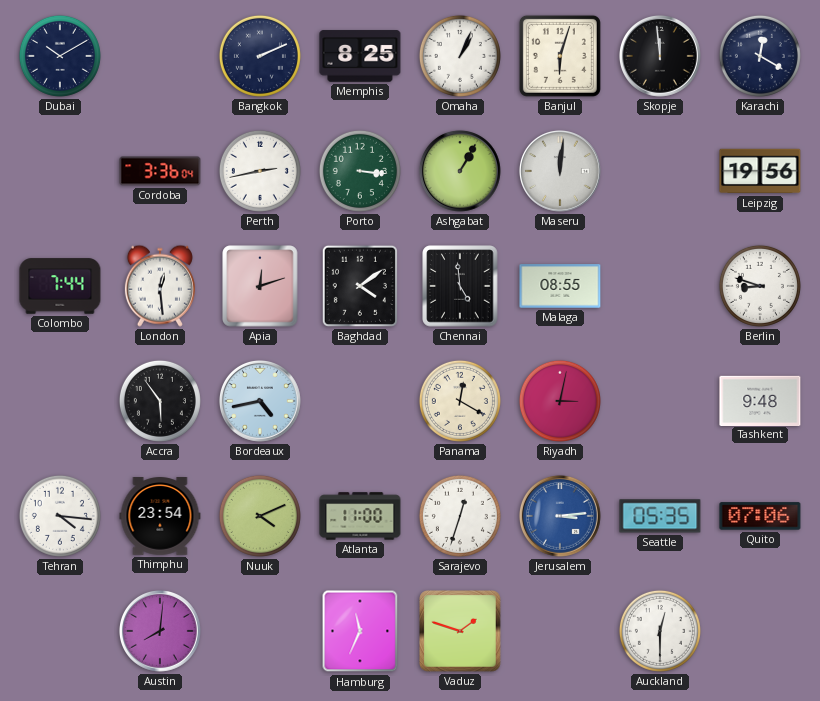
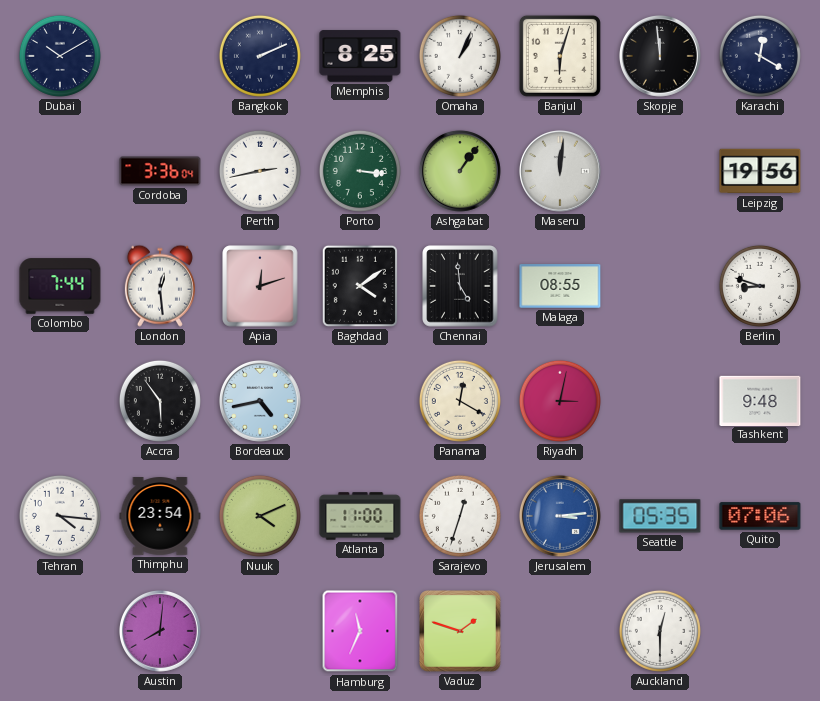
Ashgabat: 1:05 -> 1:06 (460, 171)
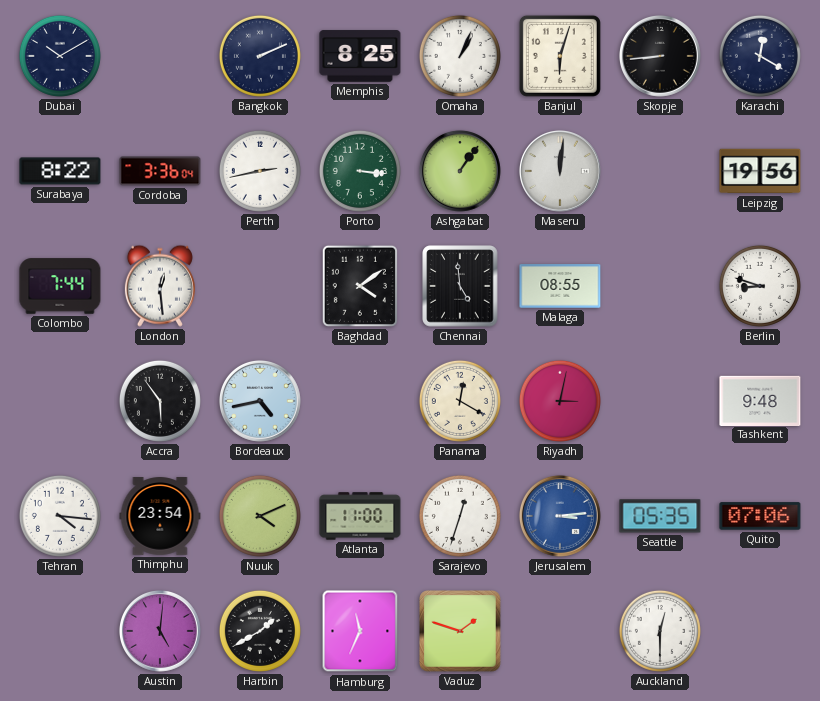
Skopje: 11:59 -> 8:44 (660, 56)
Surabaya: none -> 8:22 (60, 171)
Apia: 12:12 -> none (260, 286)
Austin: 8:01 -> 5:01 (160, 631)
Harbin: none -> 1:40 (260, 631)
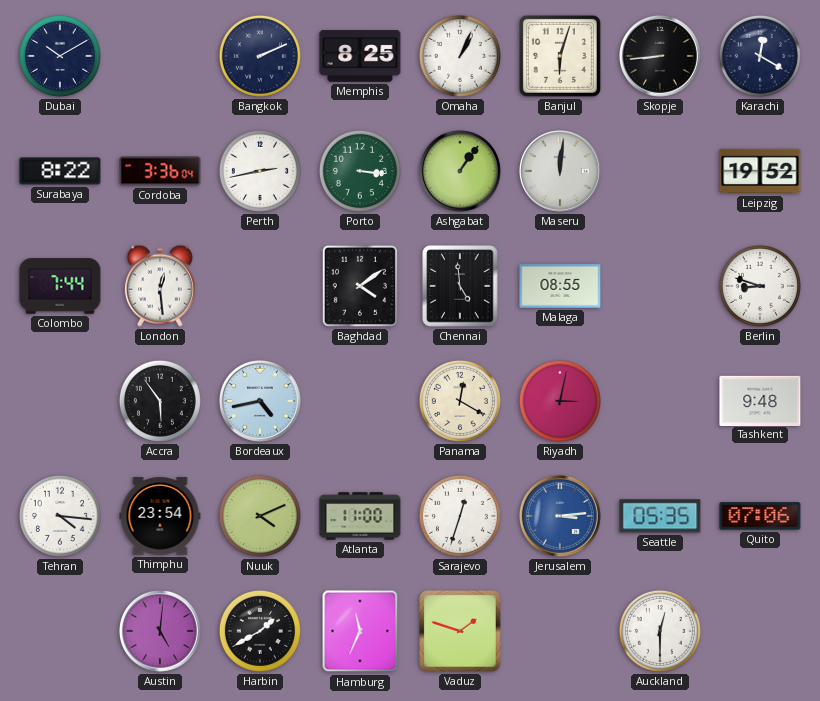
Leipzig: 19:56 -> 19:52 (760, 171)
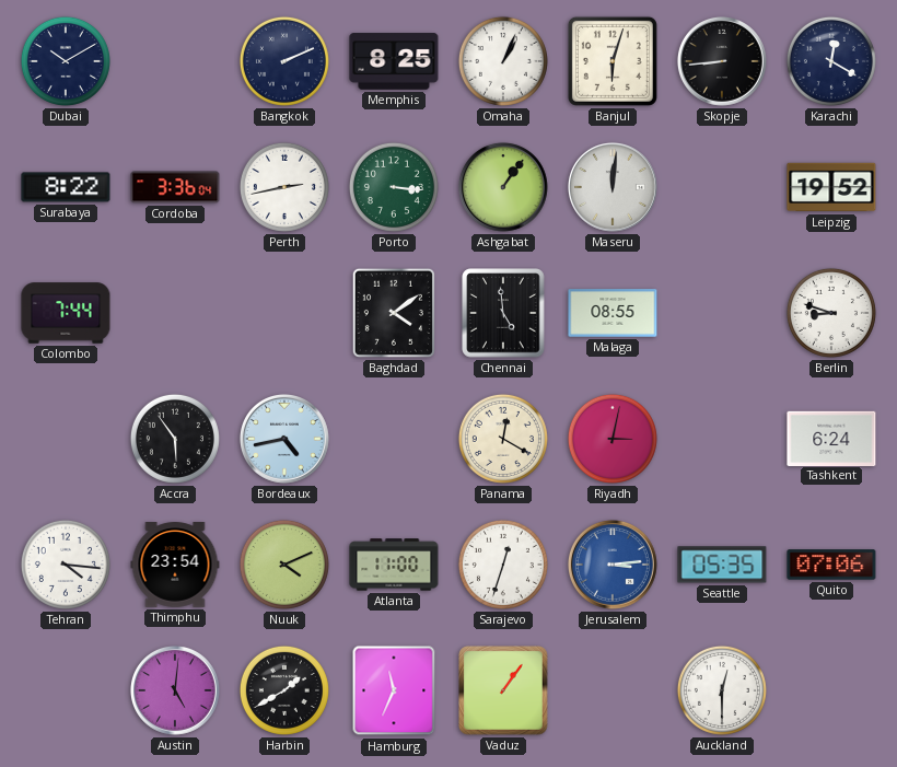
London: 12:29 -> none (160, 286)
Tashkent: 9:48 -> 6:24 (831, 438)
Vaduz: 1:48 -> 1:06 (504, 692)
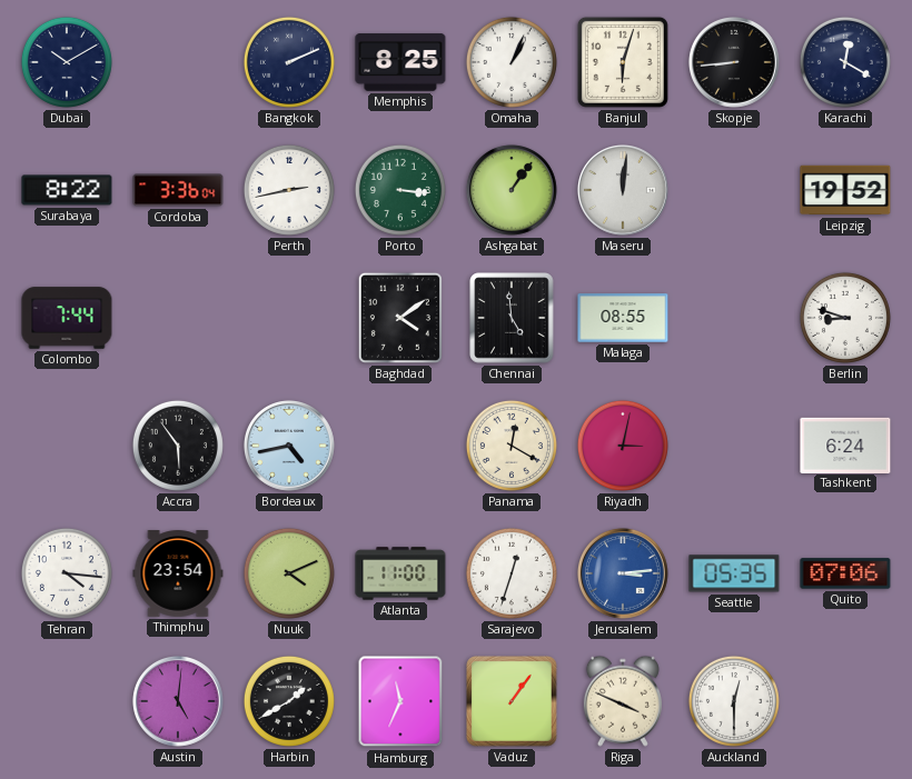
Riga: none -> 3:49 (623, 701)
